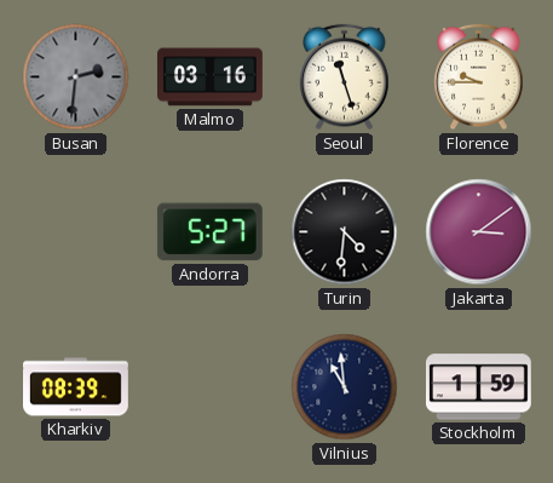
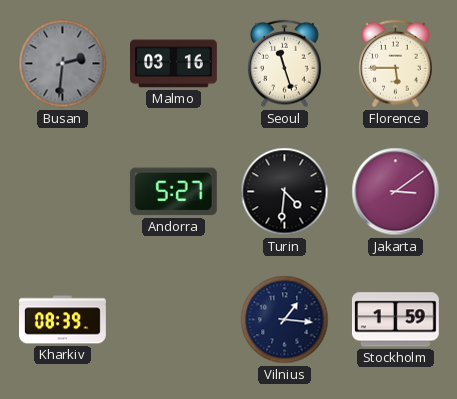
Florence: 9:45 -> 5:45 (396, 64)
Vilnius: 10:59 -> 1:16 (285, 320)
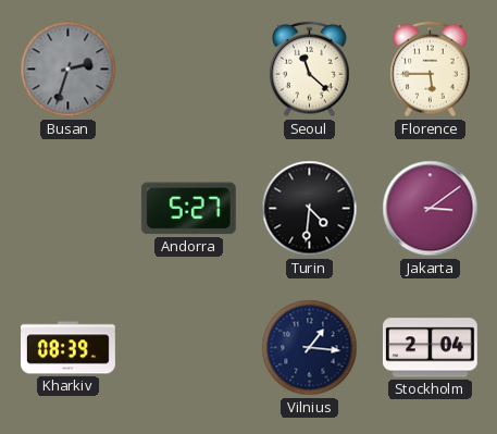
Busan: 2:31 -> 2:33 (69, 70)
Malmo: 03:16 -> none (174, 64)
Seoul: 11:27 -> 11:22 (310, 70)
Stockholm: 1:59 -> 2:04 (430, 348)
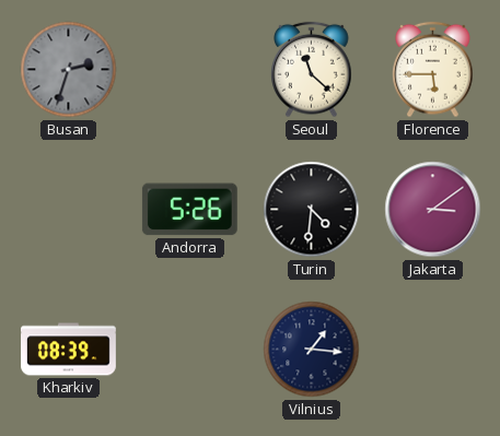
Andorra: 5:27 -> 5:26 (189, 210)
Stockholm: 2:04 -> none (430, 348)
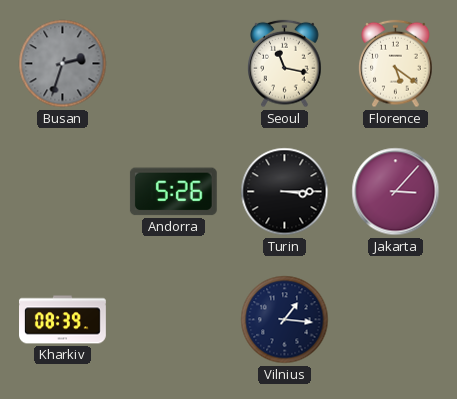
Seoul: 11:22 -> 11:17 (285, 64)
Florence: 5:45 -> 5:21 (396, 64)
Turin: 4:31 -> 3:15 (285, 192)
Jakarta: 3:09 -> 3:07 (396, 192)
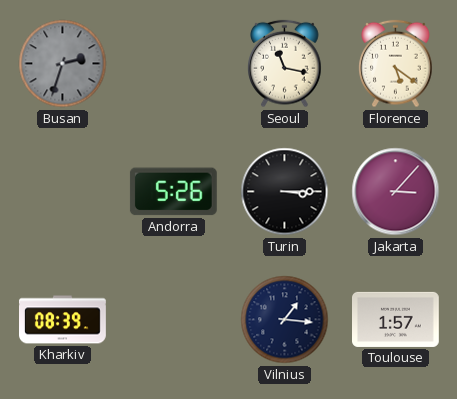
Toulouse: none -> 1:57 (396, 319)
